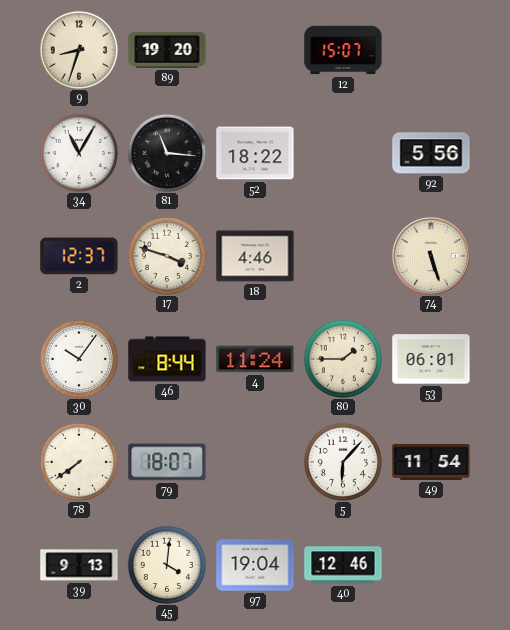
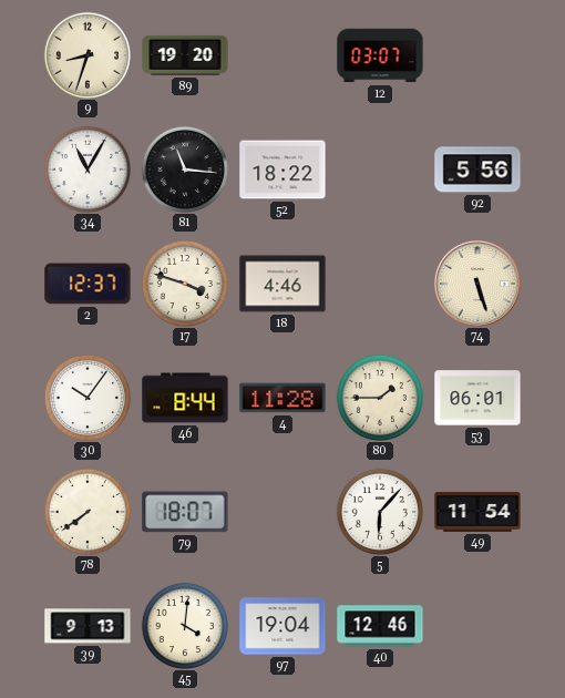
12: 15:07 -> 03:07 (380, 55)
4: 11:24 -> 11:28 (282, 398)
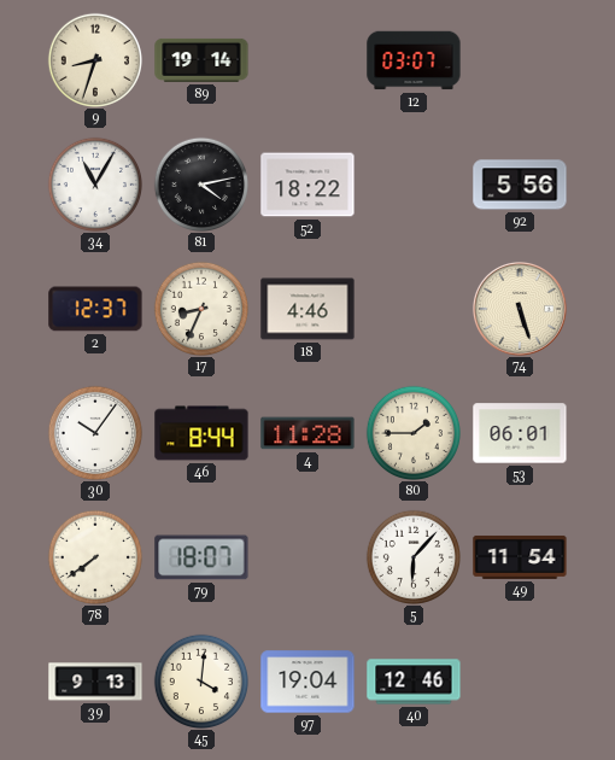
89: 19:20 -> 19:14 (201, 60)
81: 11:16 -> 4:13 (200, 183)
17: 3:48 -> 8:34 (200, 308)
